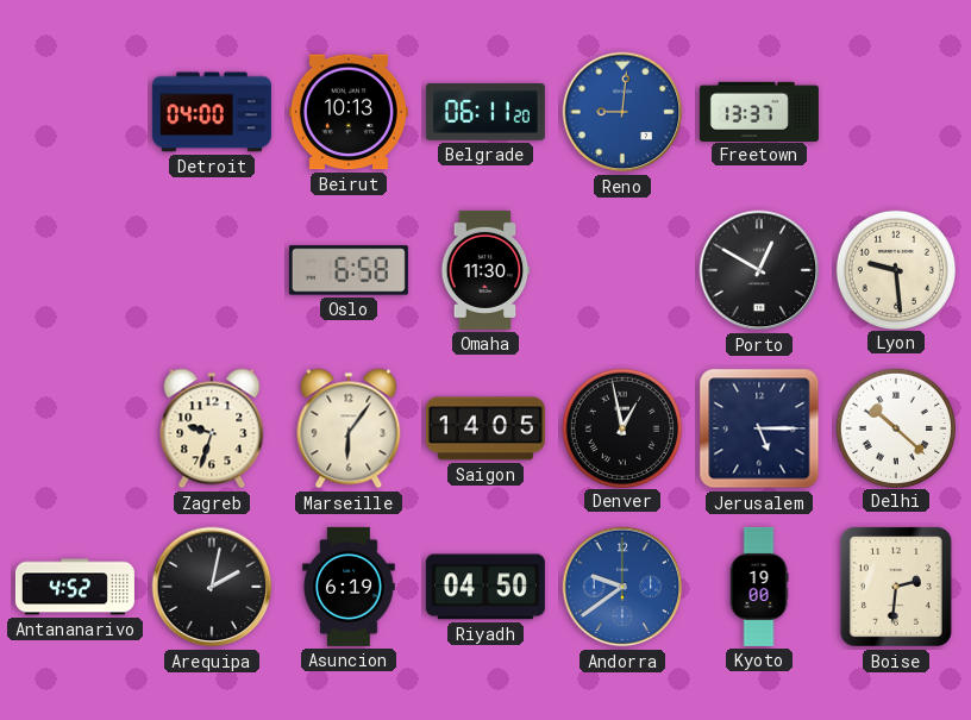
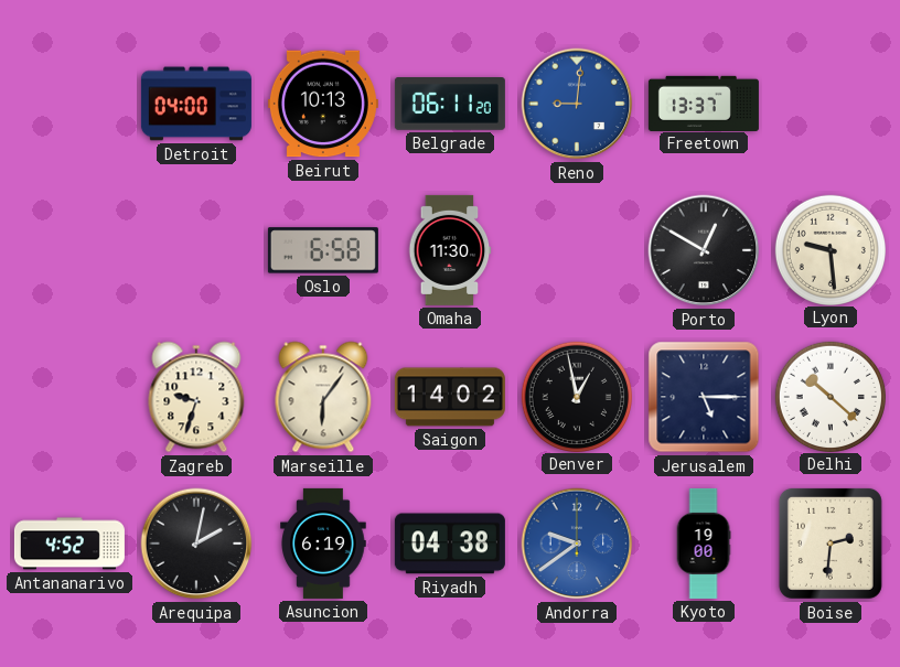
Saigon: 14:05 -> 14:02 (450, 397)
Riyadh: 04:50 -> 04:38 (450, 544)
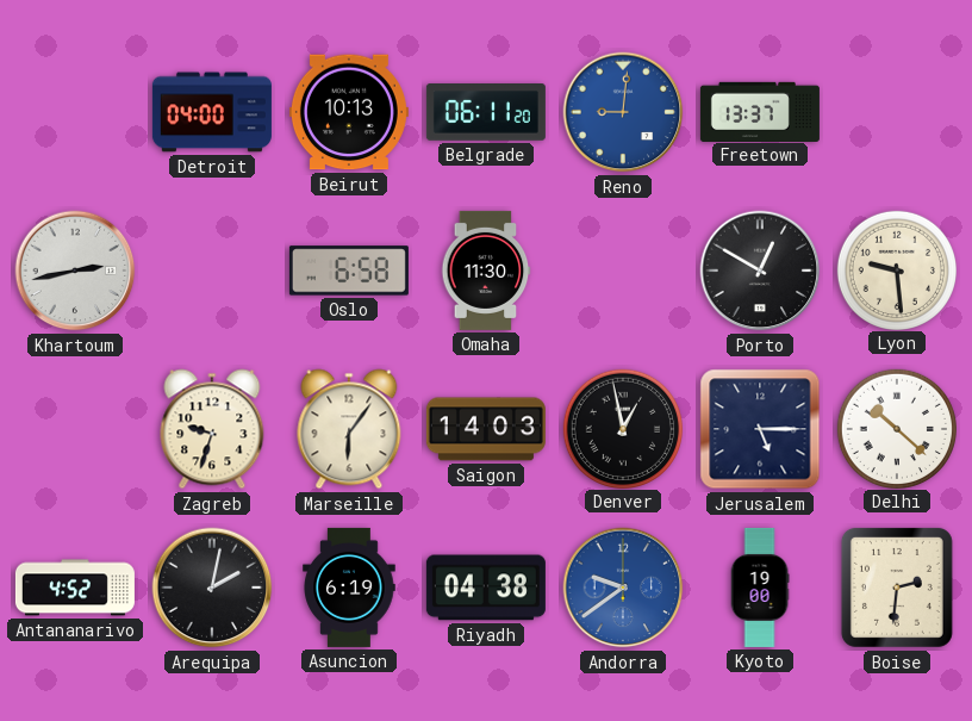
Khartoum: none -> 2:43 (75, 271)
Saigon: 14:02 -> 14:03 (486, 429)
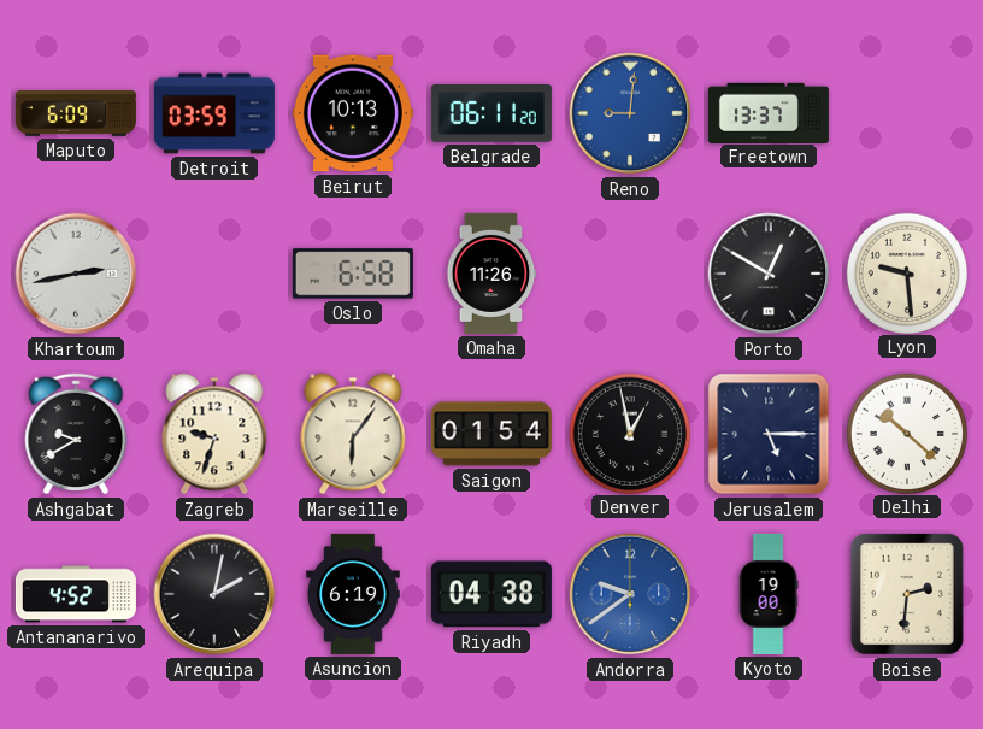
Maputo: none -> 6:09 (76, 113)
Detroit: 04:00 -> 03:59 (214, 113)
Omaha: 11:30 -> 11:26 (491, 274)
Ashgabat: none -> 9:40 (76, 434)
Saigon: 14:03 -> 01:54 (491, 434)
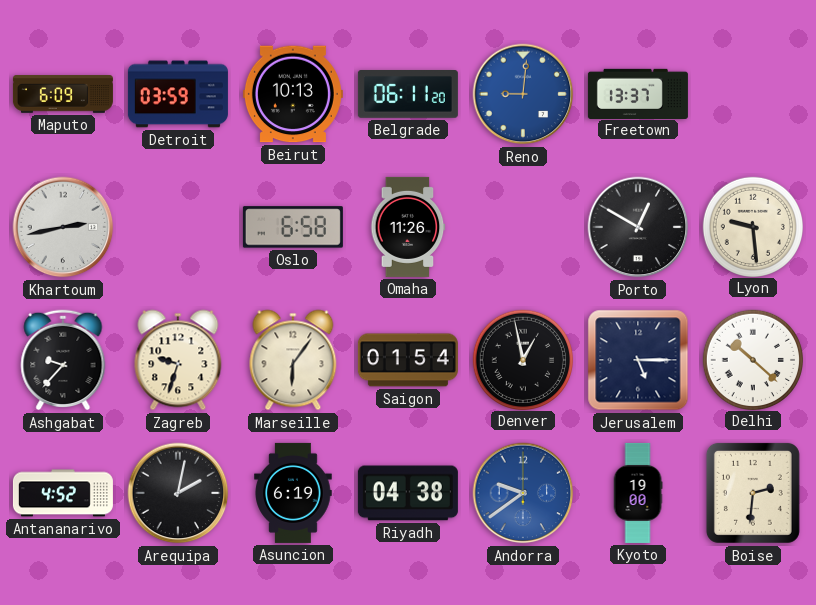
Ashgabat: 9:40 -> 9:37 (63, 360)
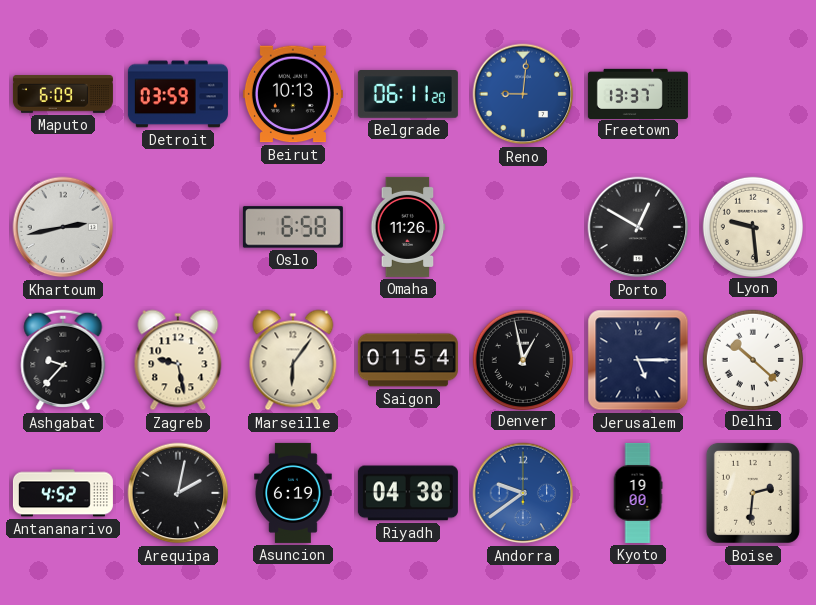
Zagreb: 9:33 -> 9:28 (178, 360)
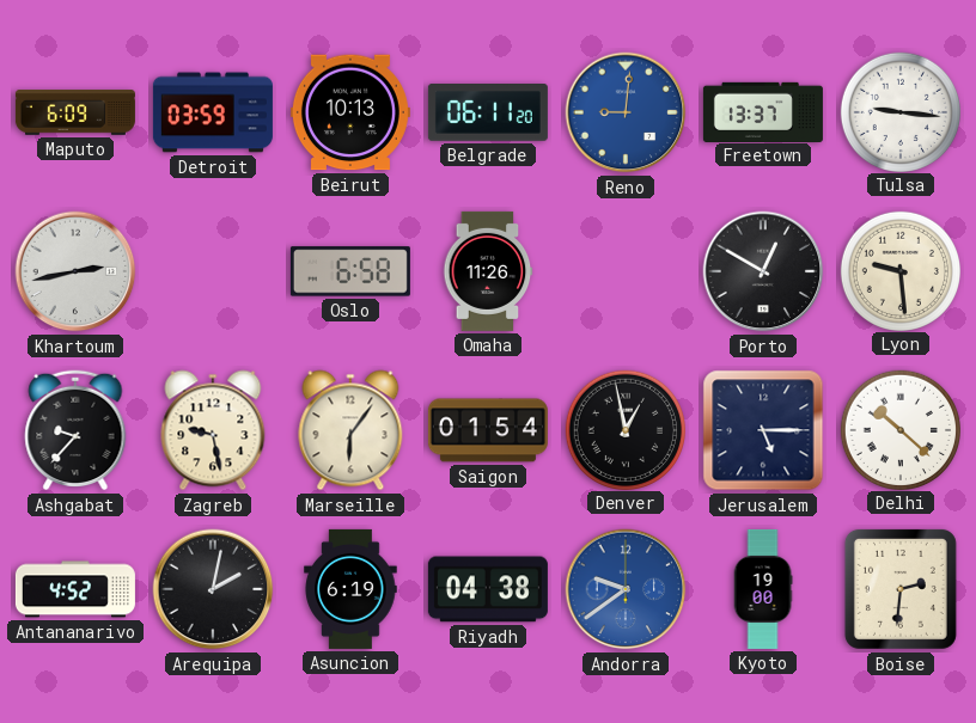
Tulsa: none -> 9:16 (899, 111)
